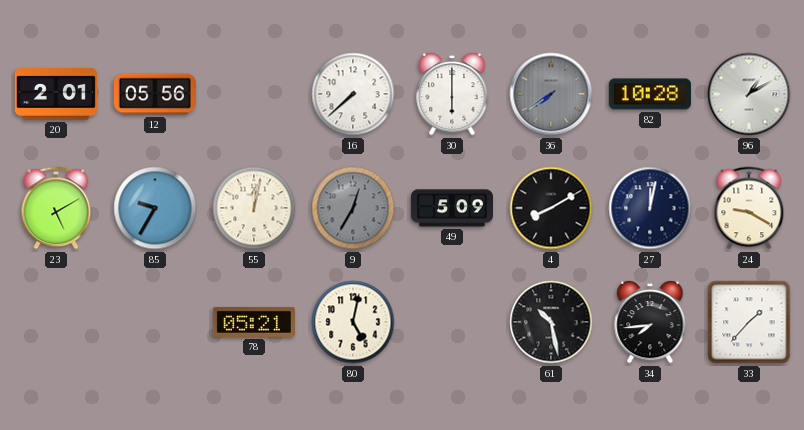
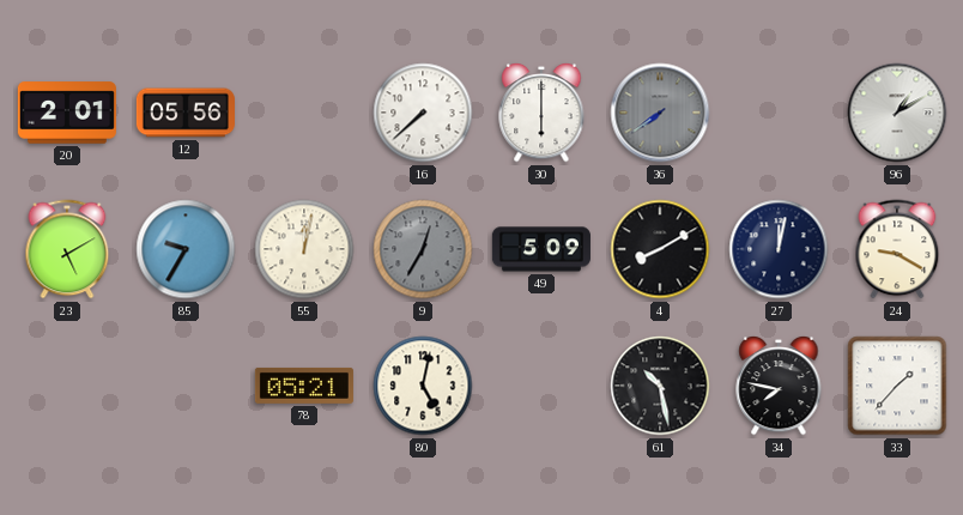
82: 10:28 -> none (650, 94)
34: 7:44 -> 7:47 (779, 386)
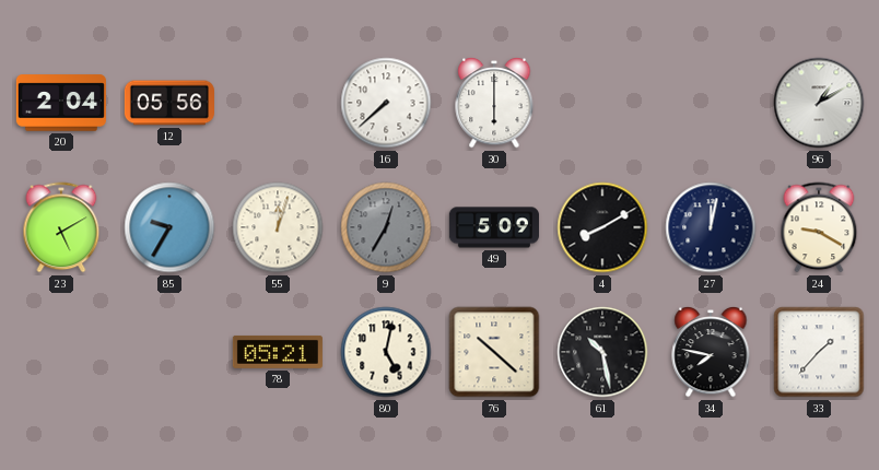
20: 2:01 -> 2:04 (61, 103)
36: 7:39 -> none (660, 113)
55: 12:02 -> 12:03 (278, 227)
76: none -> 10:22 (494, 352)
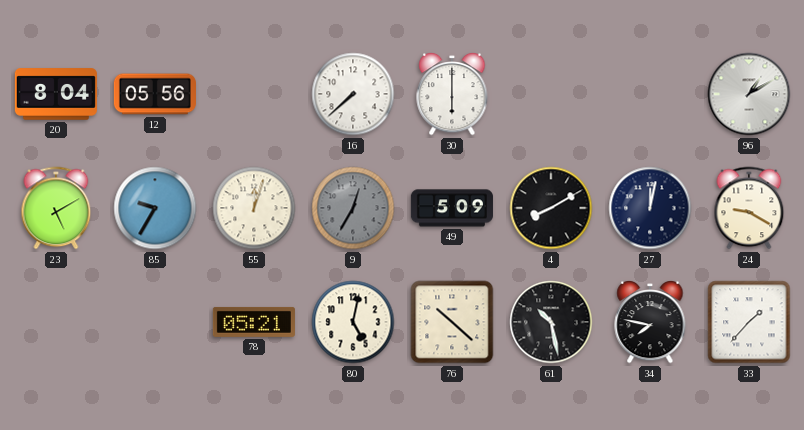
20: 2:04 -> 8:04 (56, 94)
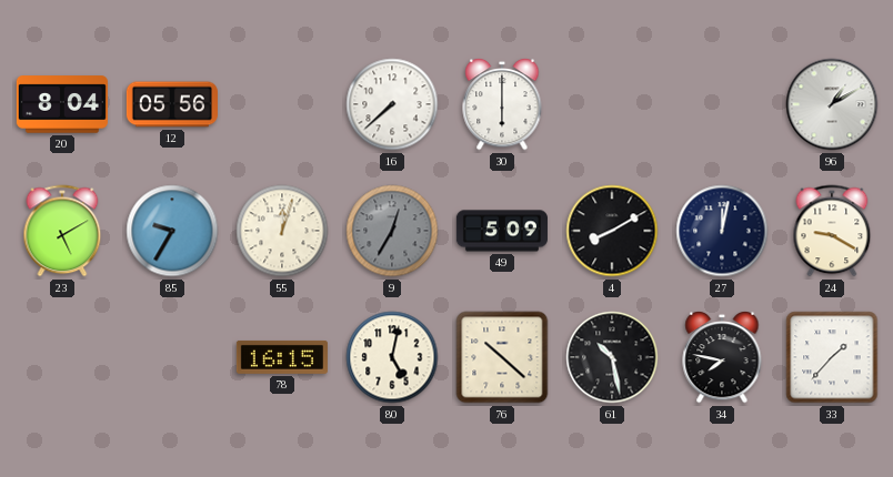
78: 05:21 -> 16:15 (282, 357)
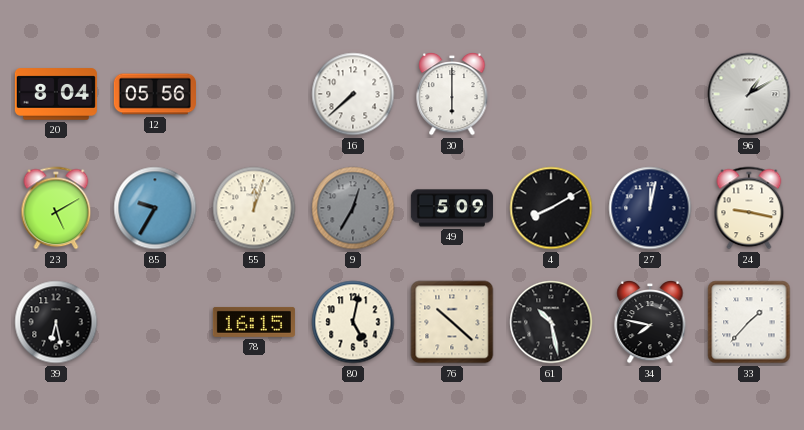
24: 9:20 -> 9:17 (749, 208)
39: none -> 6:28 (56, 322)
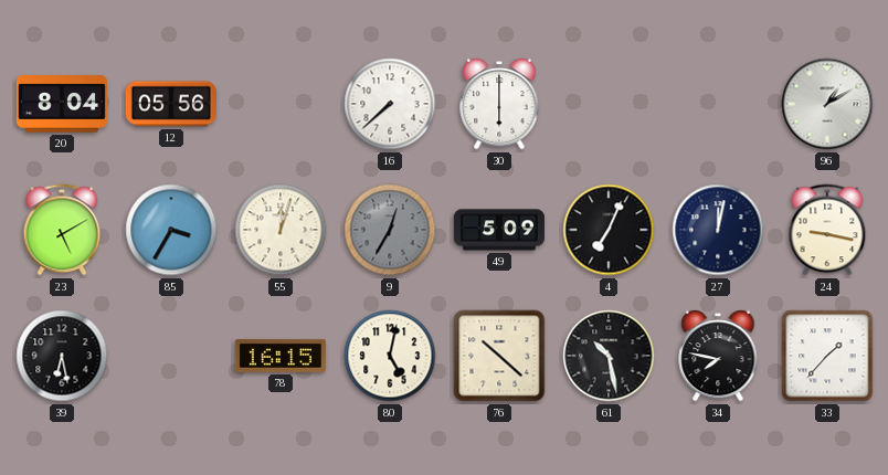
85: 9:35 -> 3:35 (171, 230)
4: 8:10 -> 7:04 (609, 230)
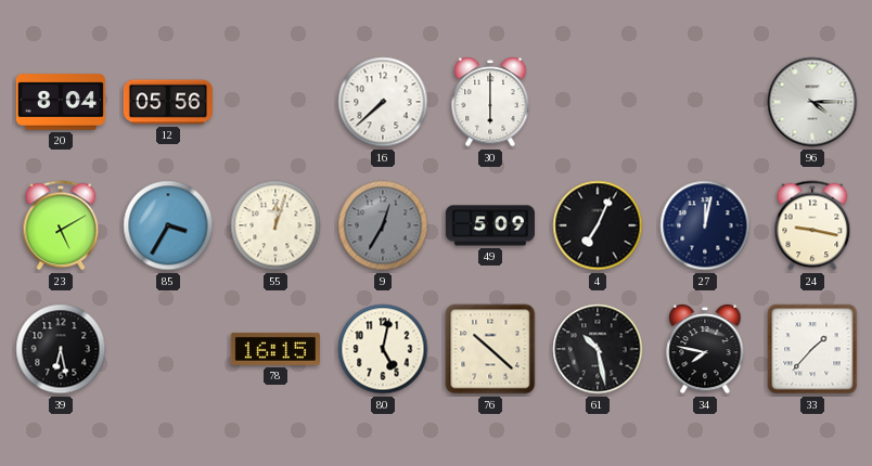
96: 1:10 -> 4:15 (812, 102)
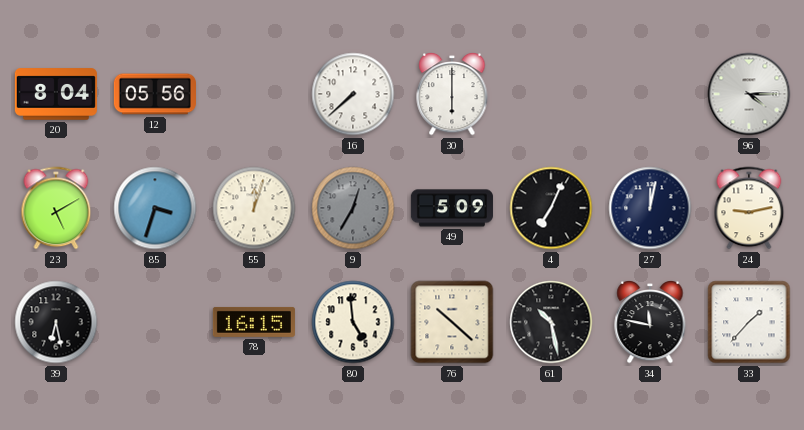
85: 3:35 -> 3:33 (155, 208)
24: 9:17 -> 9:13 (749, 208)
80: 5:02 -> 4:59 (353, 322)
34: 7:47 -> 11:47 (650, 322)
